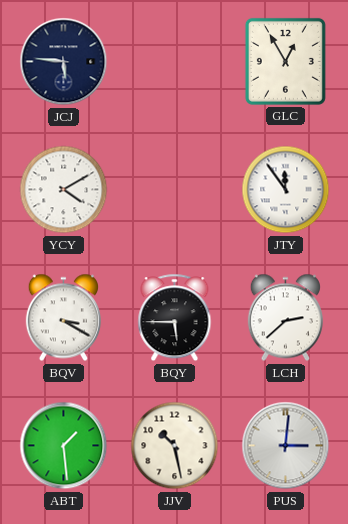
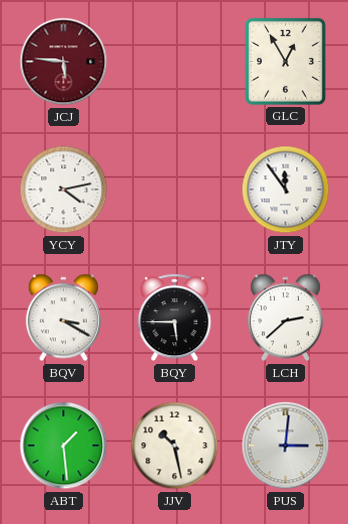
JCJ dial: navy -> burgundy (64, 62)
YCY: 4:10 -> 4:13 (64, 190)
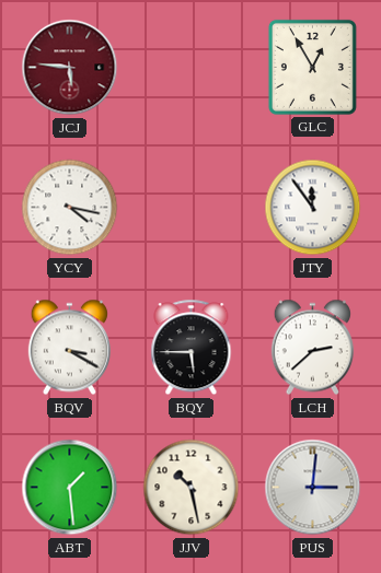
YCY: 4:13 -> 4:17 (70, 208)
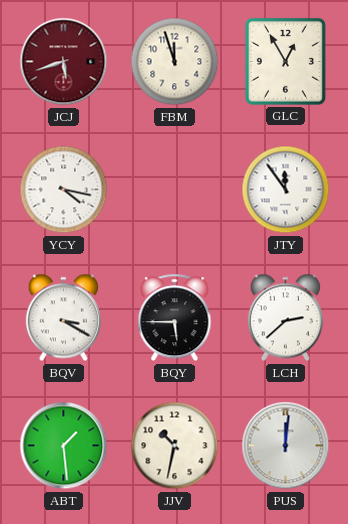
JCJ: 5:46 -> 5:42 (64, 62)
FBM: none -> 11:57 (175, 62)
JJV: 10:28 -> 10:32 (175, 446)
PUS: 3:01 -> 12:01 (286, 446)
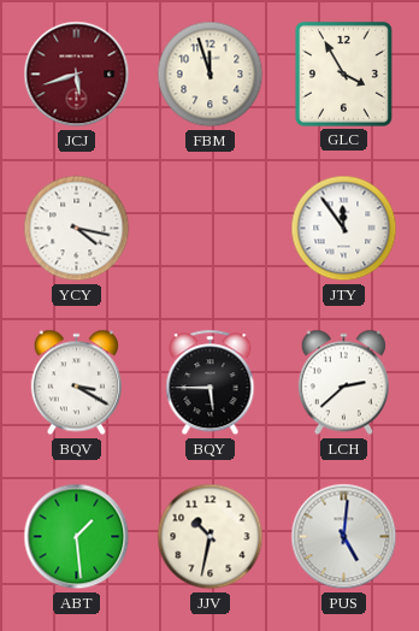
GLC: 12:55 -> 3:55 (343, 73)
PUS: 12:01 -> 5:01 (344, 537)
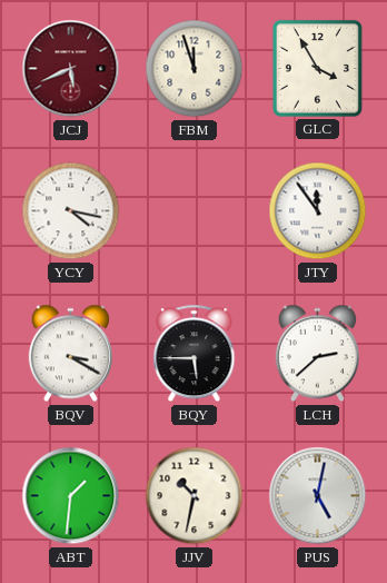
JCJ: 5:42 -> 5:41 (71, 69)
ABT: 1:29 -> 1:31 (71, 496)
PUS: 5:01 -> 5:02 (318, 496)
